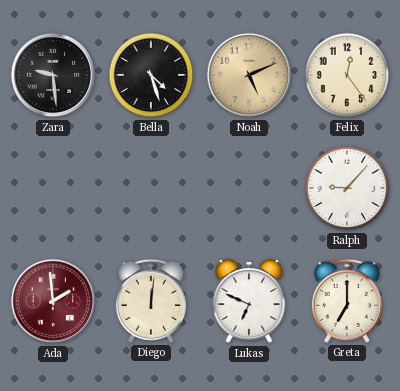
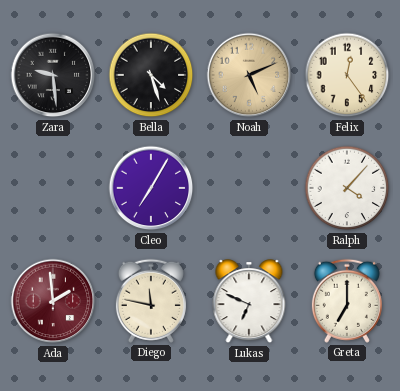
Cleo: none -> 7:05 (151, 188)
Ralph: 9:07 -> 4:07 (347, 188)
Diego: 12:01 -> 11:47 (151, 301)
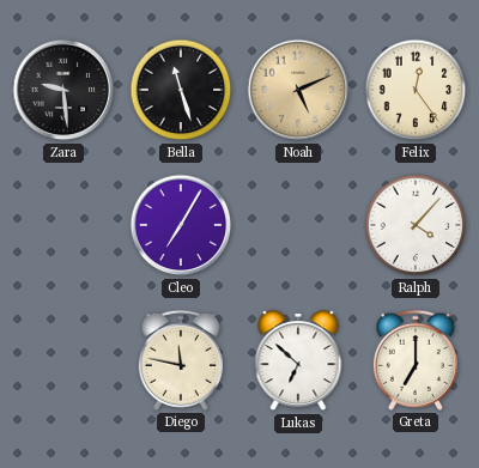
Bella: 4:27 -> 11:27 (181, 90)
Ada: 1:59 -> none (53, 301)
Lukas: 6:49 -> 6:52 (298, 361)
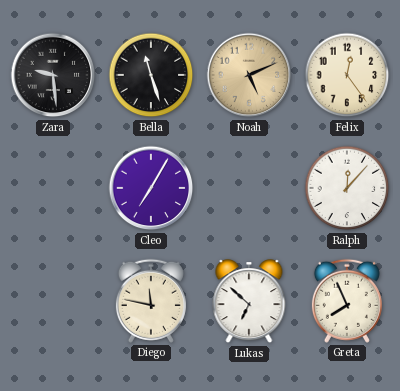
Ralph: 4:07 -> 12:07 (347, 188)
Greta: 7:00 -> 7:56 (347, 301)
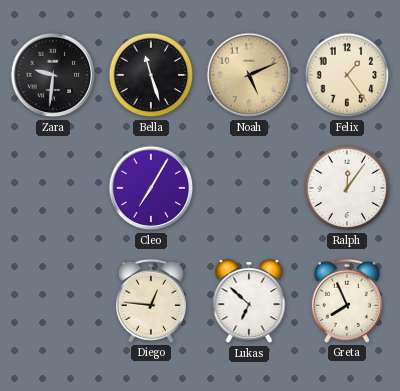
Zara: 9:29 -> 9:31 (53, 75)
Felix: 12:24 -> 1:24 (347, 75)
Ralph: 12:07 -> 12:06 (347, 188)
Diego: 11:47 -> 12:46 (151, 301)
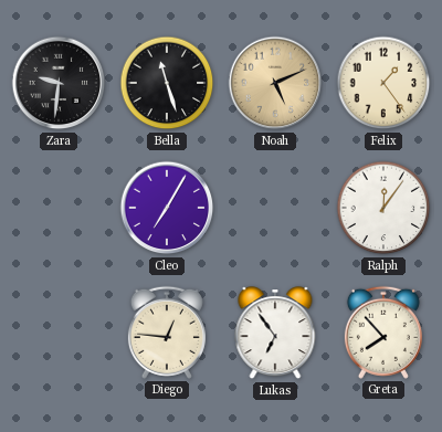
Lukas: 6:52 -> 6:54 (275, 334)
Greta: 7:56 -> 7:53 (383, 333)
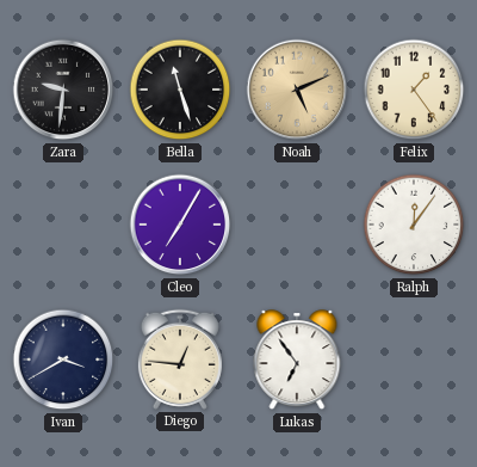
Ivan: none -> 3:40 (63, 360)
Greta: 7:53 -> none (383, 333)
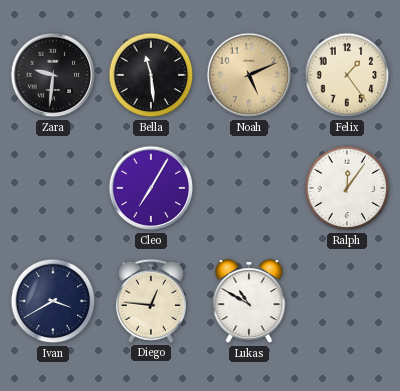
Bella: 11:27 -> 11:29 (151, 75)
Lukas: 6:54 -> 10:50 (249, 302)
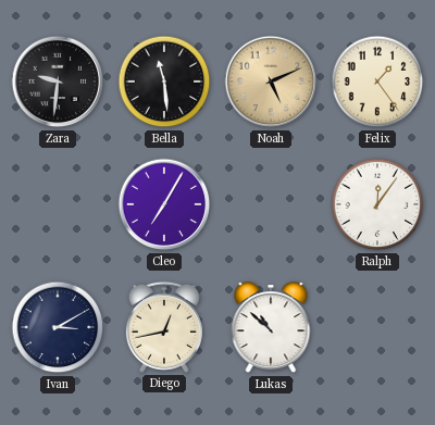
Ivan: 3:40 -> 3:10 (58, 327)
Diego: 12:46 -> 12:43 (164, 327)
Lukas: 10:50 -> 10:52 (271, 328)
